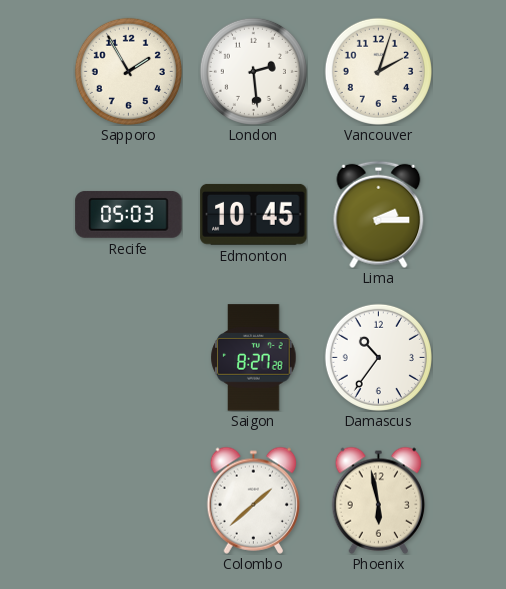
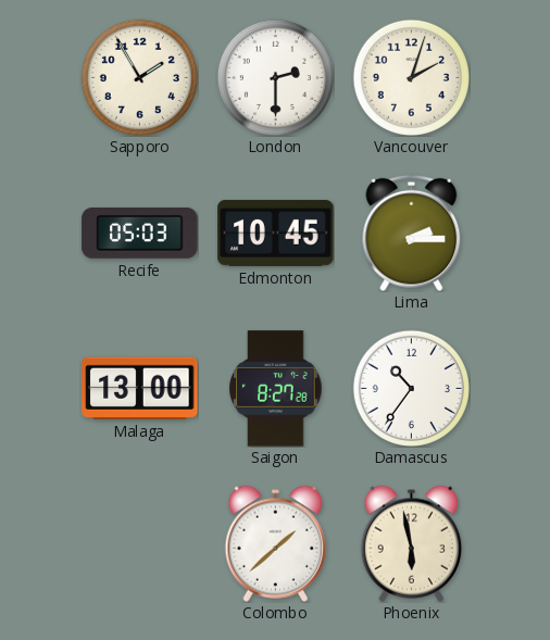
London: 2:29 -> 2:30 (275, 77)
Malaga: none -> 13:00 (140, 388)
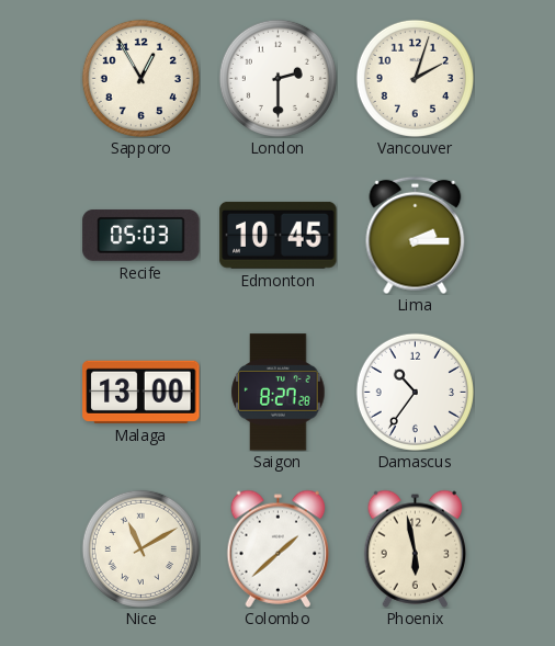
Sapporo: 1:55 -> 12:55 (140, 78)
Nice: none -> 11:10 (140, 548)
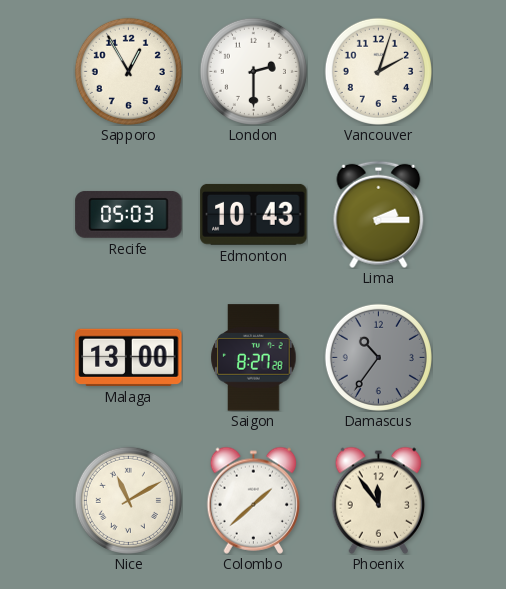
Edmonton: 10:45 -> 10:43 (254, 214)
Damascus dial: white -> grey (378, 357)
Phoenix: 5:58 -> 11:54 (379, 500)
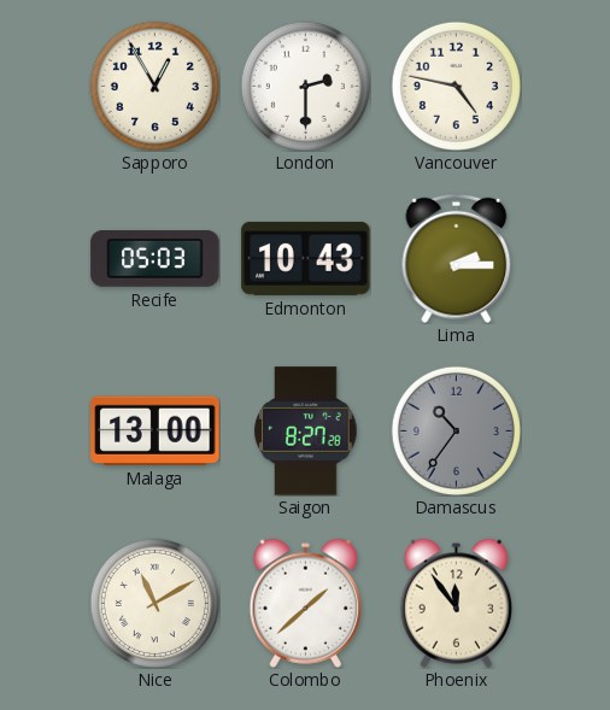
Vancouver: 2:03 -> 4:47 (456, 86)
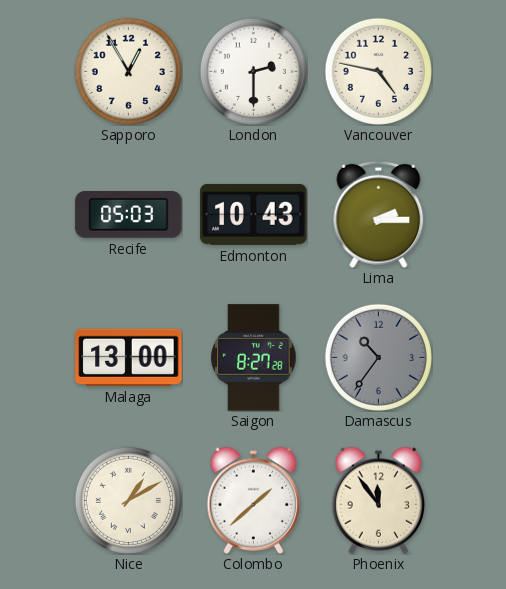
Nice: 11:10 -> 1:10 (128, 500)
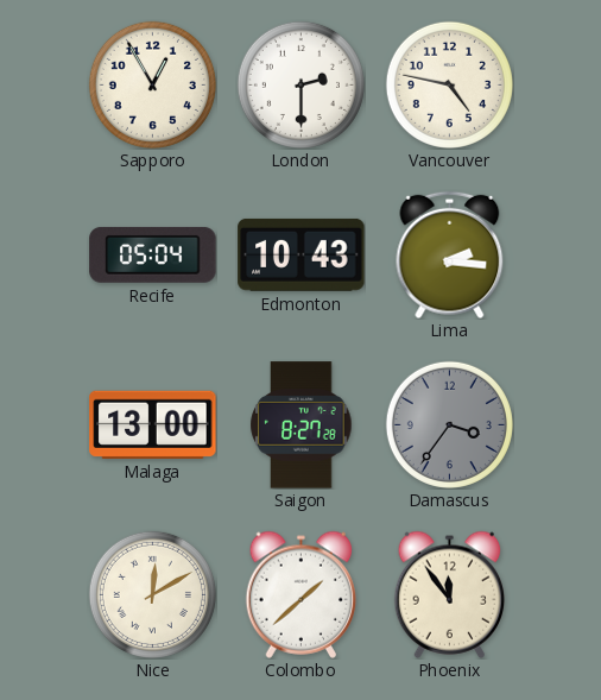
Recife: 05:03 -> 05:04 (153, 254)
Lima: 2:15 -> 2:16 (450, 254)
Damascus: 10:36 -> 3:36 (449, 424)
Nice: 1:10 -> 12:10 (152, 594)
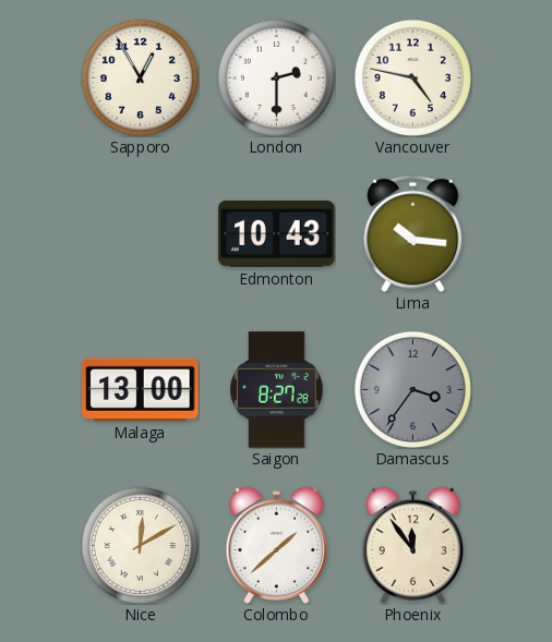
Recife: 05:04 -> none (153, 254)
Lima: 2:16 -> 10:16 (413, 233)
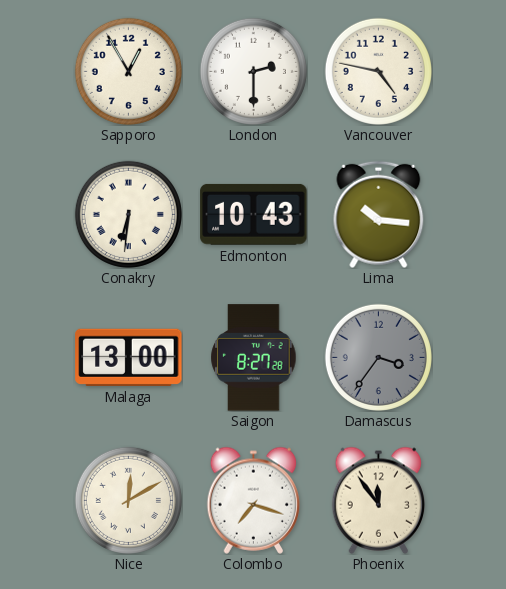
Conakry: none -> 6:31 (128, 214)
Colombo: 1:38 -> 7:18 (254, 500)
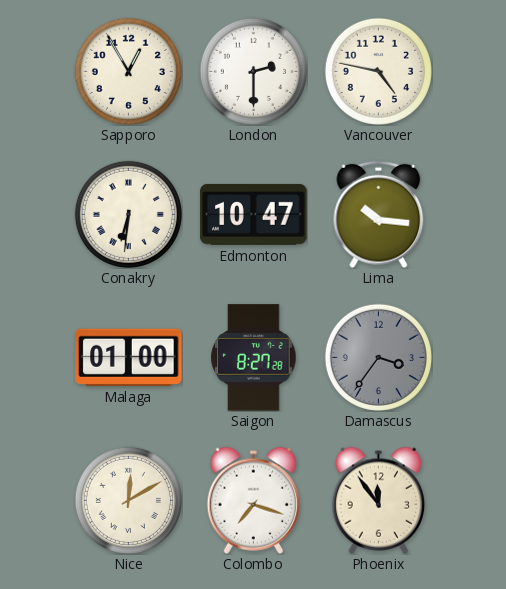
Edmonton: 10:43 -> 10:47 (254, 214)
Malaga: 13:00 -> 01:00 (129, 357)
